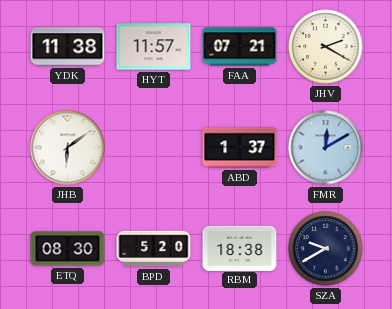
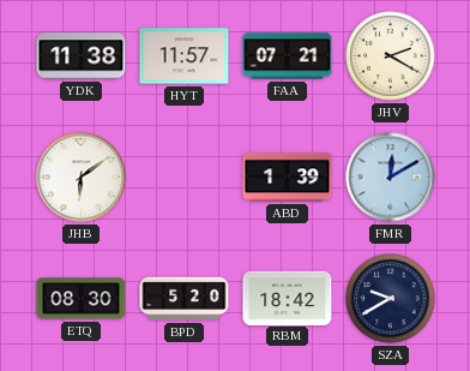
ABD: 1:37 -> 1:39 (288, 178)
RBM: 18:38 -> 18:42 (288, 298)
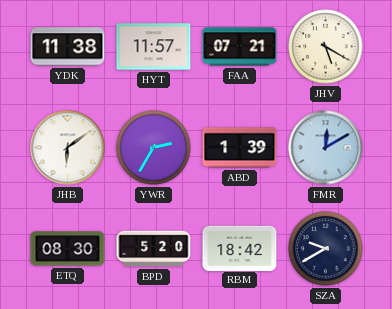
JHV: 2:20 -> 5:20 (326, 47)
YWR: none -> 2:35 (154, 148)
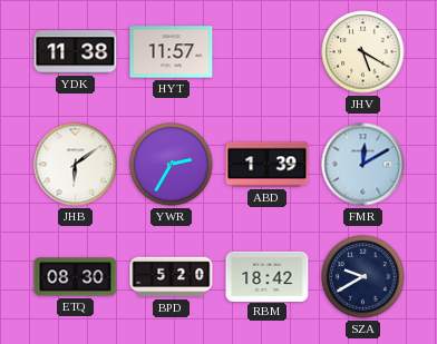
FAA: 07:21 -> none (240, 47)
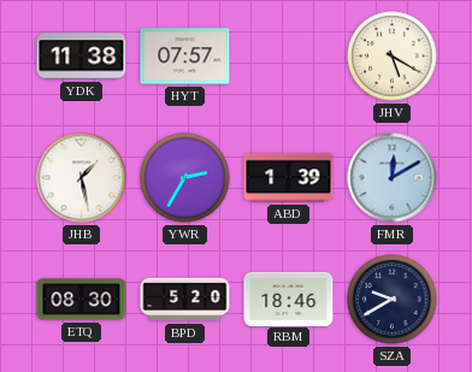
HYT: 11:57 -> 07:57 (185, 57)
JHB: 6:09 -> 1:28 (82, 178)
RBM: 18:42 -> 18:46 (289, 299)
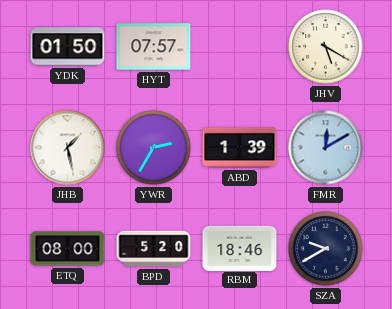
YDK: 11:38 -> 01:50 (68, 47)
ETQ: 08:30 -> 08:00 (68, 249)
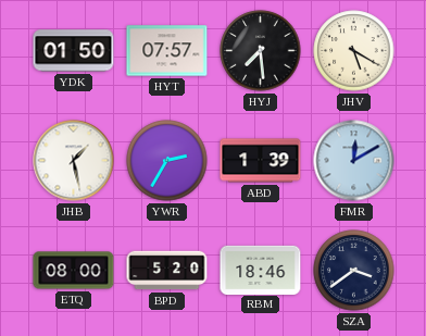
HYJ: none -> 7:29 (261, 51)
SZA: 9:40 -> 3:39 (354, 271)
